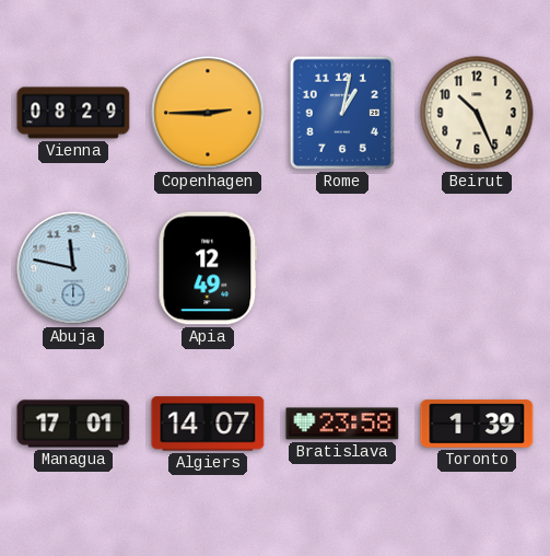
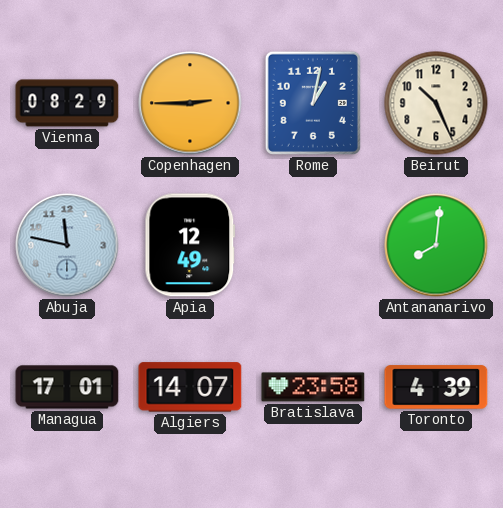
Antananarivo: none -> 8:01 (436, 245)
Toronto: 1:39 -> 4:39 (436, 387)
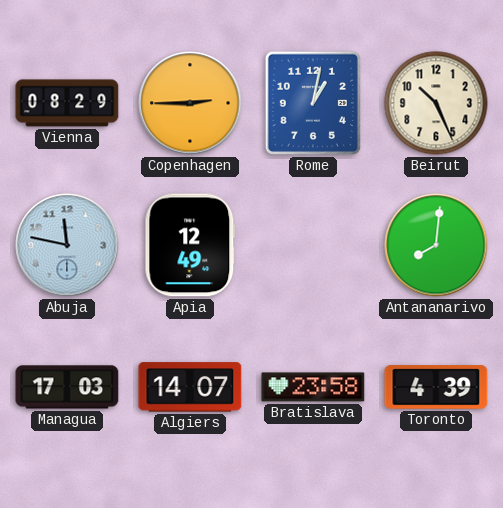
Managua: 17:01 -> 17:03 (67, 387)
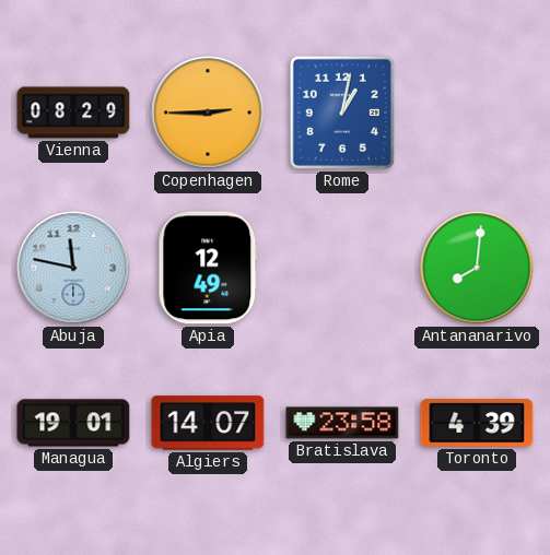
Beirut: 10:26 -> none (436, 103)
Managua: 17:03 -> 19:01 (73, 423)
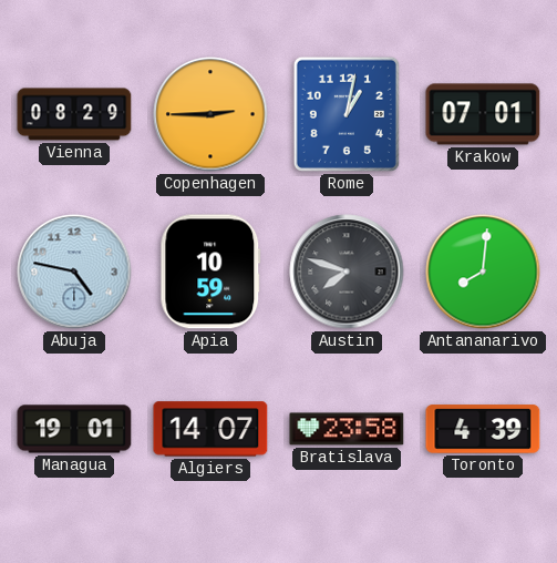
Krakow: none -> 07:01 (483, 114)
Abuja: 11:47 -> 4:47 (74, 272)
Apia: 12:49 -> 10:59 (210, 272)
Austin: none -> 7:48 (347, 272)
